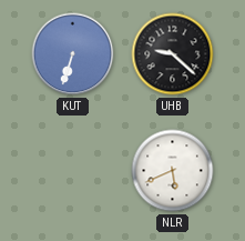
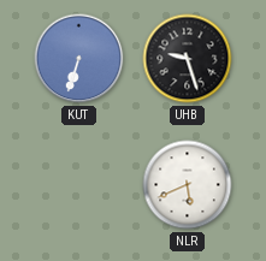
UHB: 9:22 -> 9:27 (188, 59)
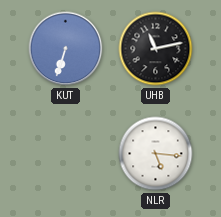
UHB: 9:27 -> 11:13 (156, 49)
NLR: 5:41 -> 5:16 (156, 154)
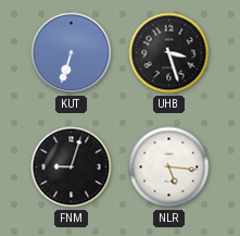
UHB: 11:13 -> 3:27 (169, 53)
FNM: none -> 9:03 (72, 167)
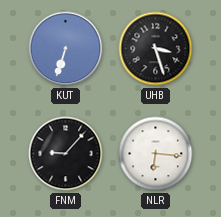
FNM: 9:03 -> 9:07 (66, 154)
NLR: 5:16 -> 6:16 (156, 154)
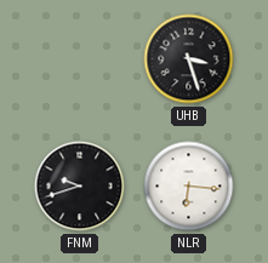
KUT: 6:33 -> none (66, 49)
FNM: 9:07 -> 9:42 (80, 187)
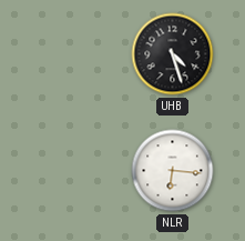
UHB: 3:27 -> 4:27 (173, 54)
FNM: 9:42 -> none (80, 187)
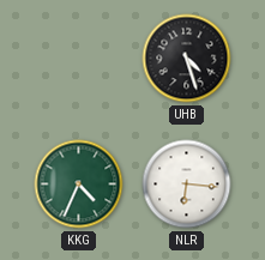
KKG: none -> 4:34 (79, 185)
